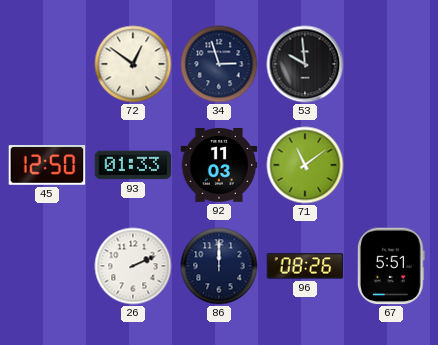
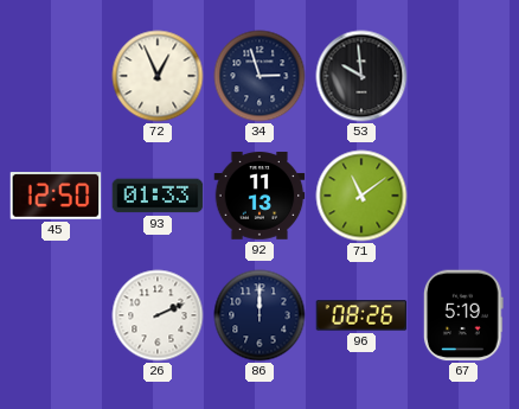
72: 12:51 -> 12:56 (158, 76)
92: 11:03 -> 11:13 (259, 196)
67: 5:51 -> 5:19 (463, 315)
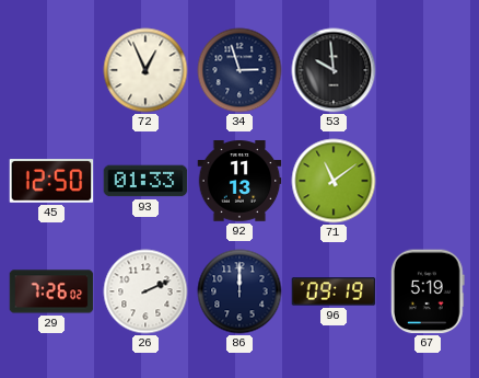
29: none -> 7:26 (51, 291)
96: 08:26 -> 09:19 (334, 291)
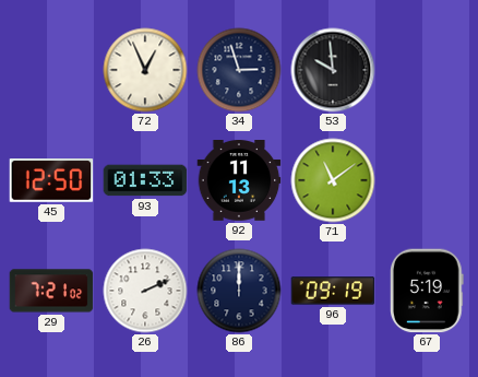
29: 7:26 -> 7:21 (51, 291)
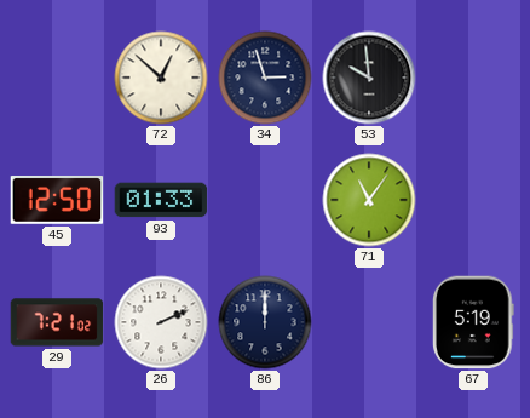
72: 12:56 -> 12:52 (161, 78)
92: 11:13 -> none (239, 180)
71: 11:09 -> 11:06 (369, 200)
96: 09:19 -> none (333, 291)
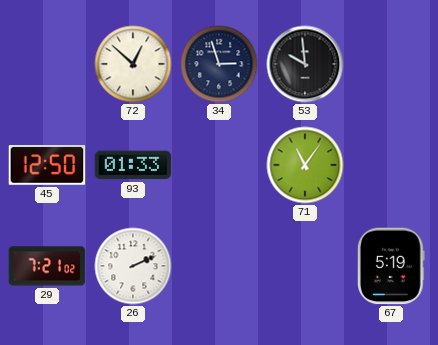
86: 12:00 -> none (265, 322)
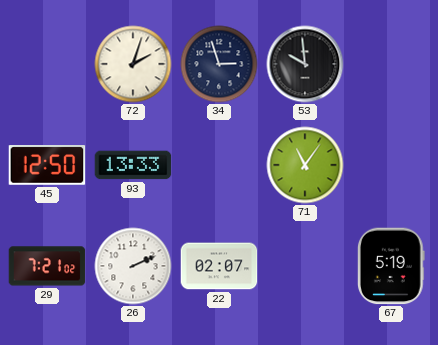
72: 12:52 -> 2:03 (133, 64)
93: 01:33 -> 13:33 (133, 165)
22: none -> 02:07 (219, 266)
